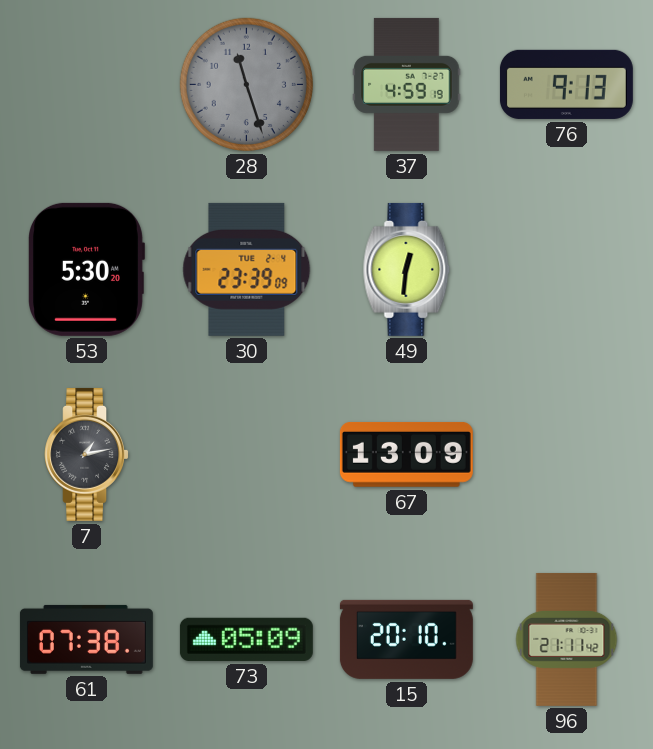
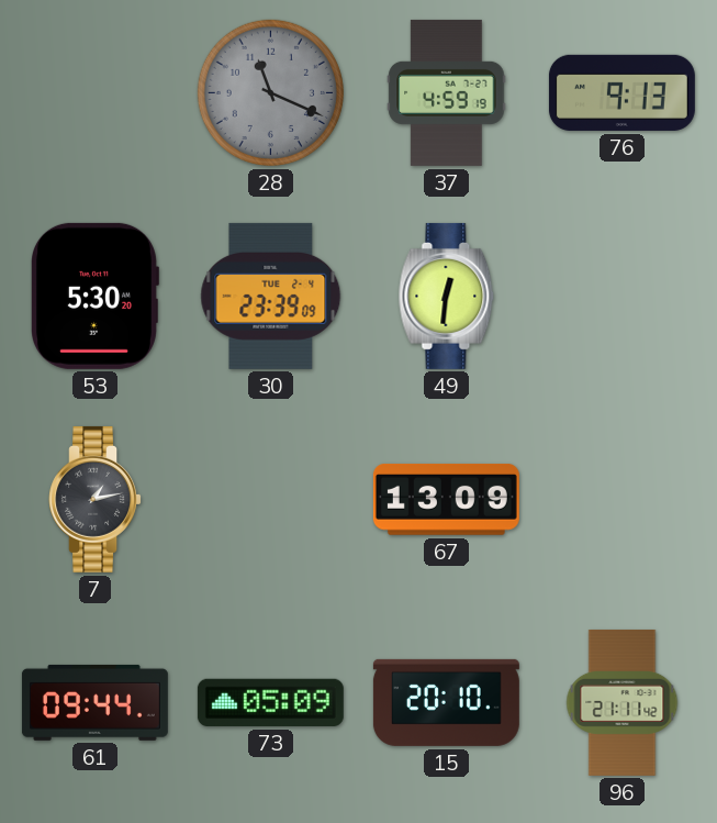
28: 11:27 -> 11:19 (270, 92)
61: 07:38 -> 09:44 (94, 702)
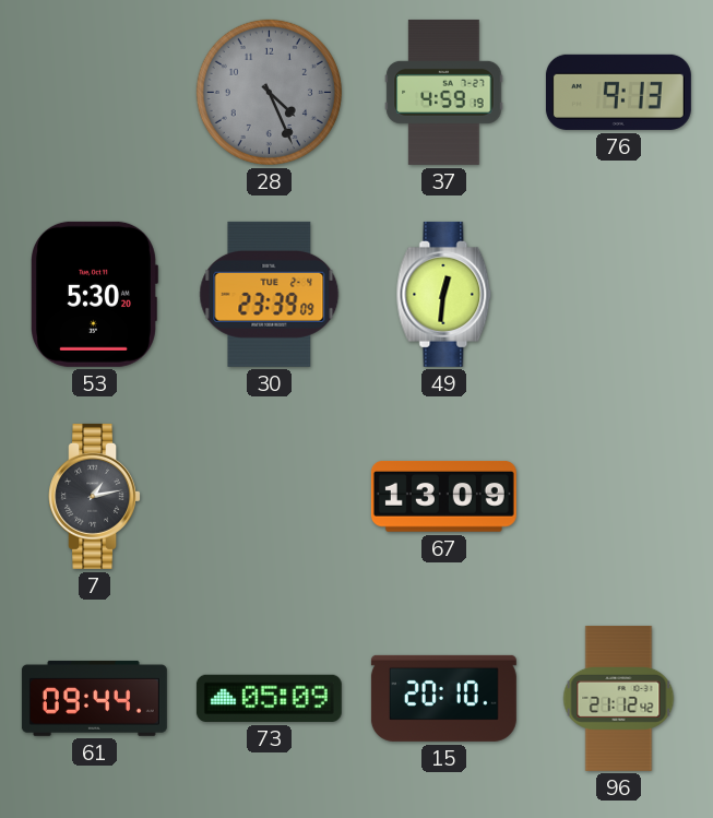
28: 11:19 -> 4:26 (269, 92)
96: 21:11 -> 21:12 (619, 698)
